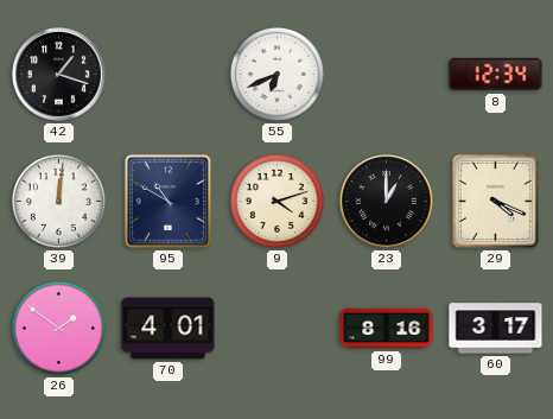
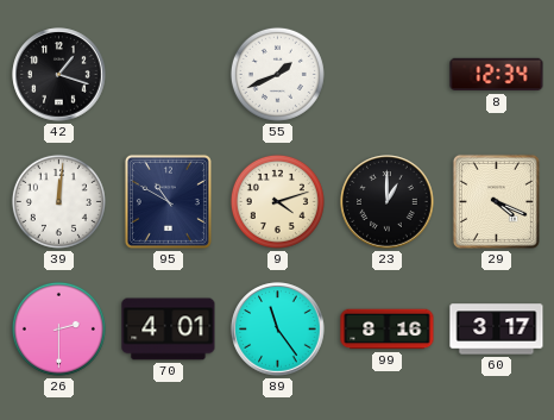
55: 6:41 -> 1:41 (277, 74)
26: 1:51 -> 2:30 (58, 328)
89: none -> 11:24 (278, 330)
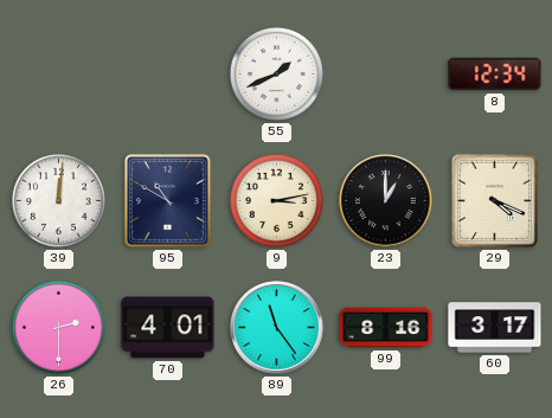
42: 1:18 -> none (59, 75)
9: 4:12 -> 3:13 (276, 200)
